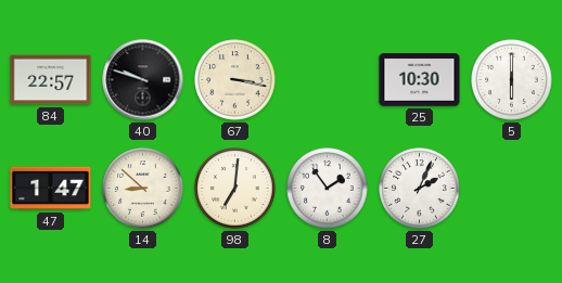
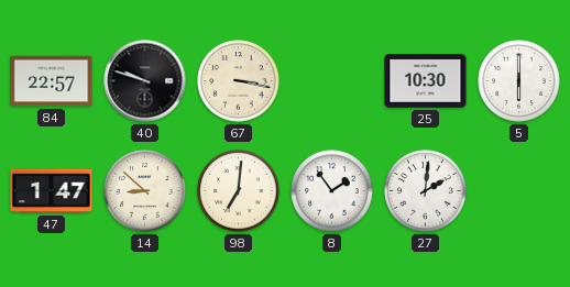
27: 2:04 -> 2:01 (426, 191)
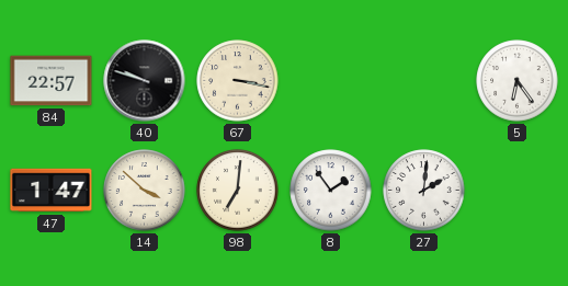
25: 10:30 -> none (426, 81)
5: 6:00 -> 6:24 (518, 81)
14: 8:52 -> 3:52 (145, 191)
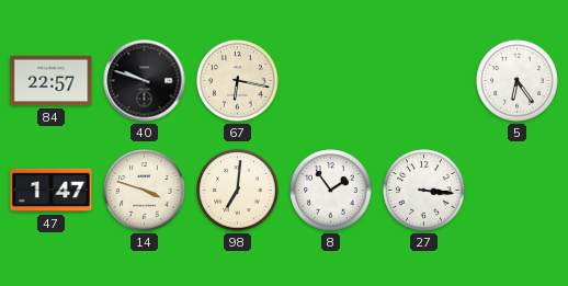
67: 3:17 -> 6:17 (238, 81)
14: 3:52 -> 3:48 (145, 191)
27: 2:01 -> 3:16 (424, 191)
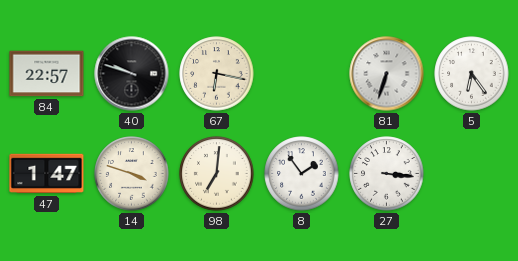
81: none -> 6:33 (387, 74)
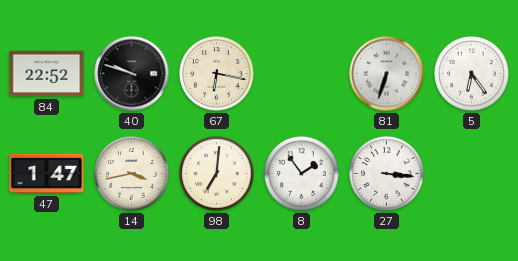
84: 22:57 -> 22:52 (47, 74)
14: 3:48 -> 3:43 (132, 174)
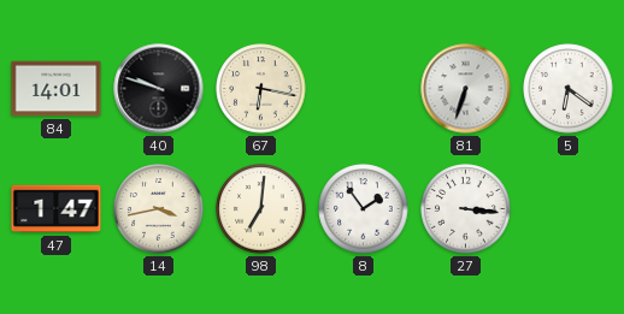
84: 22:52 -> 14:01 (57, 89)
5: 6:24 -> 6:21 (569, 89)
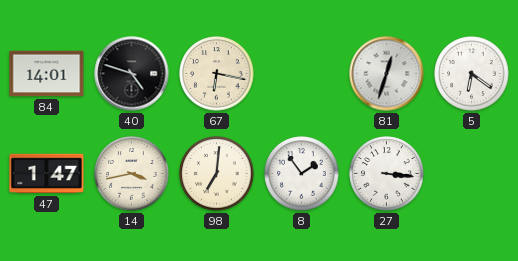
40: 9:48 -> 4:48 (132, 74)
81: 6:33 -> 12:33 (387, 74)
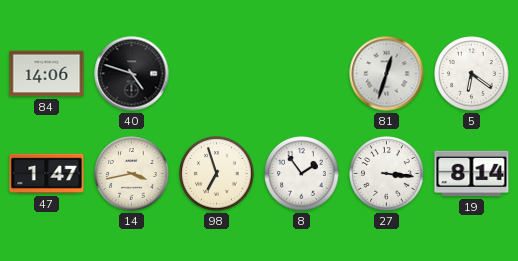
84: 14:01 -> 14:06 (47, 74)
67: 6:17 -> none (217, 74)
98: 7:01 -> 6:57 (217, 174)
19: none -> 8:14 (472, 174)
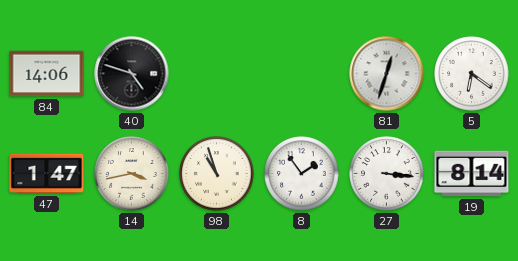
98: 6:57 -> 10:57 (217, 174)
